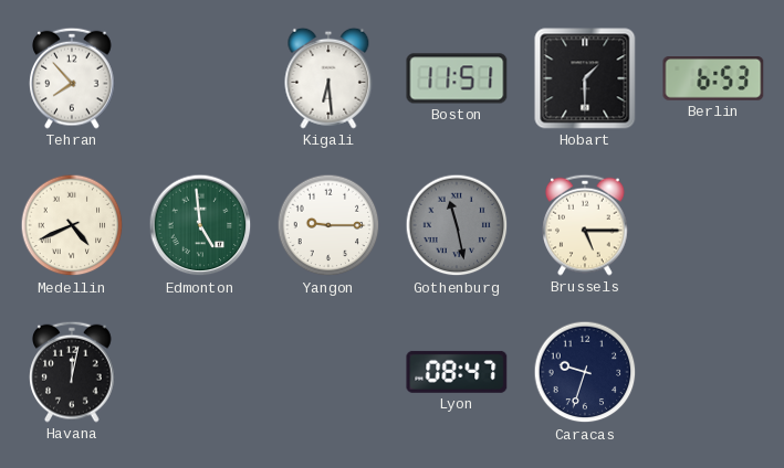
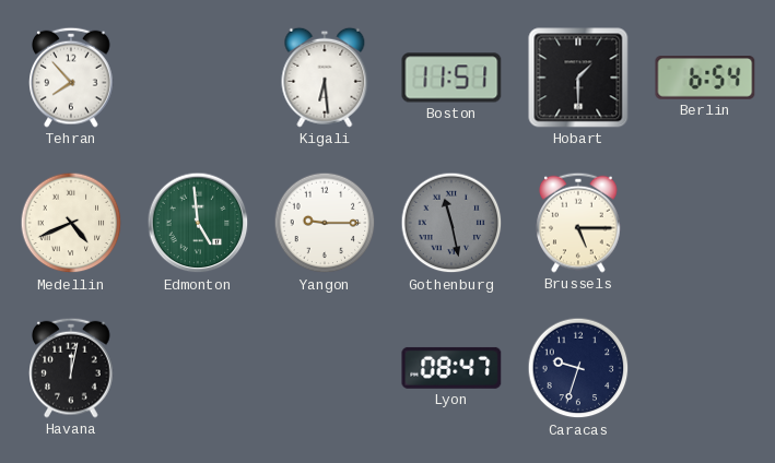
Berlin: 6:53 -> 6:54 (705, 78)
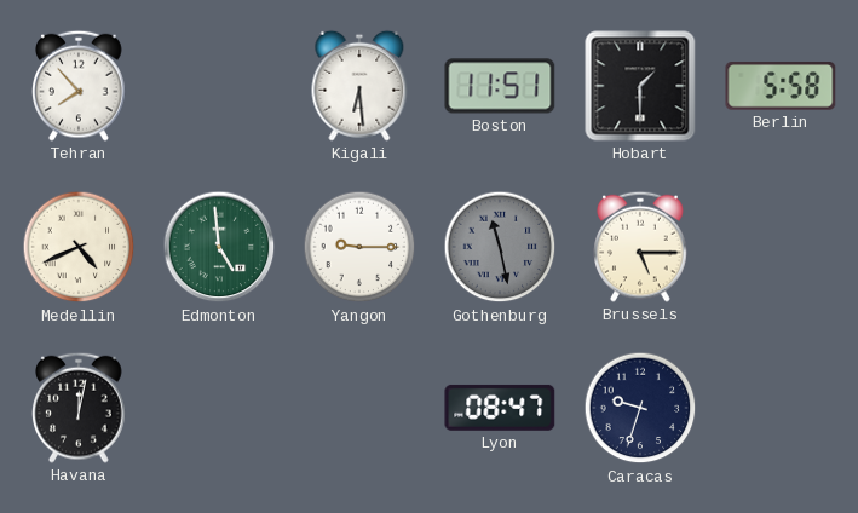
Berlin: 6:54 -> 5:58 (781, 86)
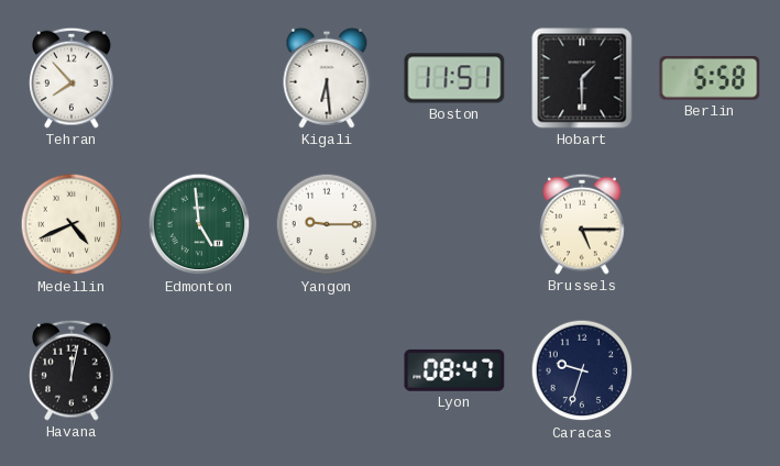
Gothenburg: 11:28 -> none (500, 247)
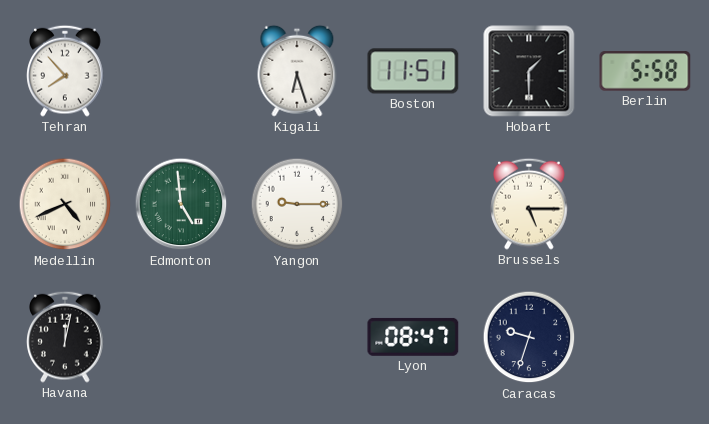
Kigali: 6:29 -> 6:27 (297, 71)
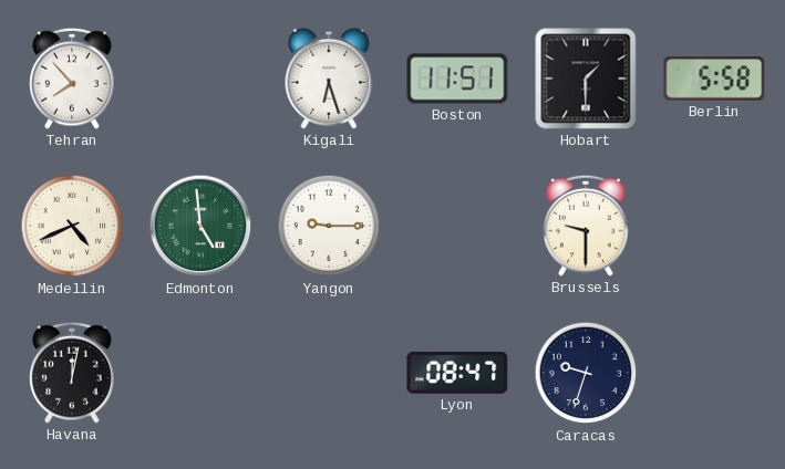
Brussels: 5:15 -> 9:30 (586, 226)
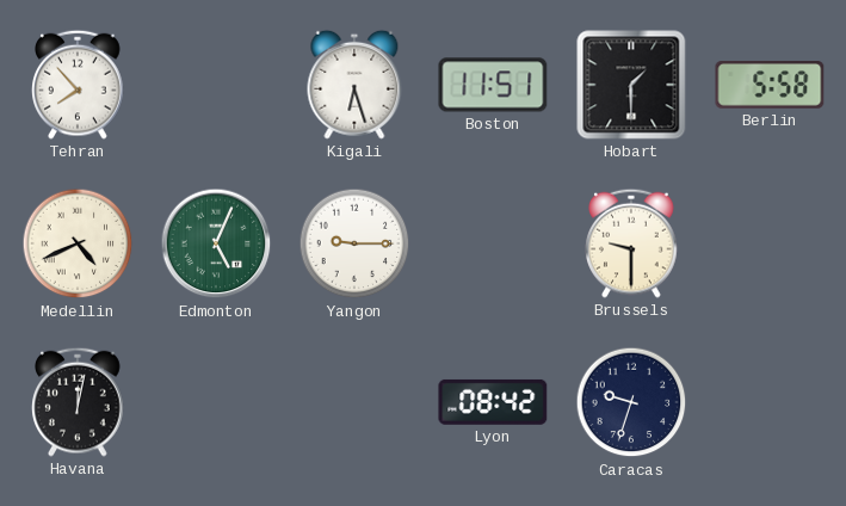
Edmonton: 4:59 -> 5:04 (216, 243)
Lyon: 08:47 -> 08:42 (493, 402)
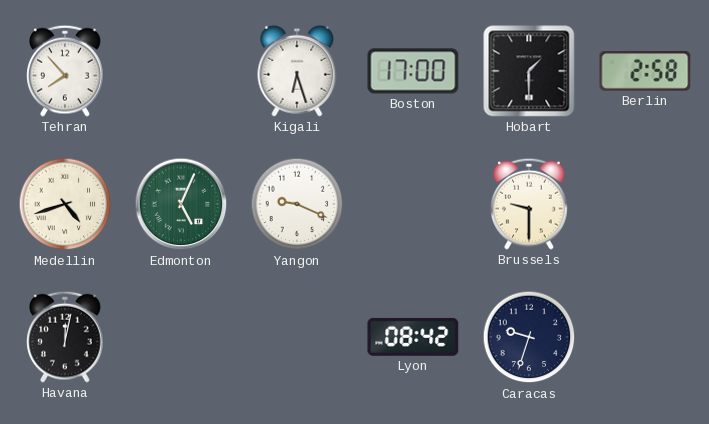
Boston: 11:51 -> 17:00 (413, 71)
Berlin: 5:58 -> 2:58 (645, 71)
Medellin: 4:41 -> 4:42 (65, 204)
Yangon: 9:15 -> 9:19 (297, 204)
